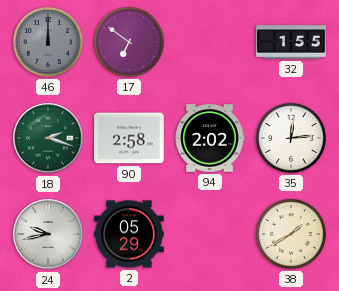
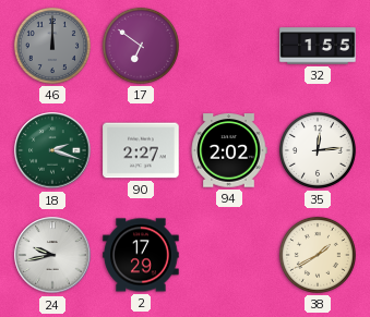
90: 2:58 -> 2:27 (141, 150)
2: 05:29 -> 17:29 (141, 255)
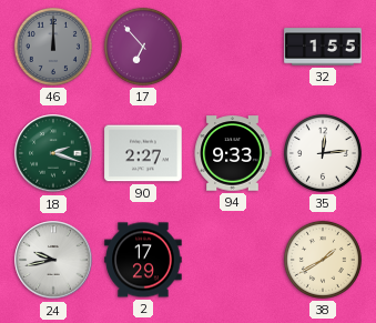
17: 6:51 -> 6:53 (143, 47)
94: 2:02 -> 9:33 (233, 153)
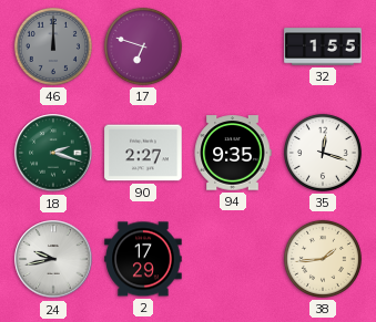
17: 6:53 -> 6:48 (143, 46)
94: 9:33 -> 9:35 (233, 153)
35: 12:14 -> 12:18 (323, 153)
38: 1:40 -> 1:44 (323, 259)
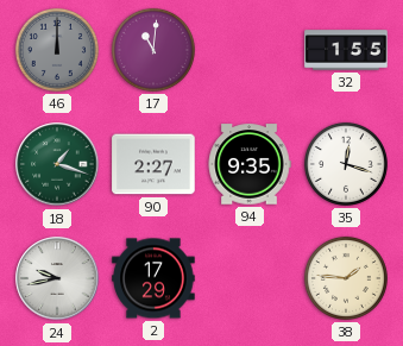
17: 6:48 -> 11:01 (153, 50)
18: 2:18 -> 1:18 (57, 164)
38: 1:44 -> 1:46 (346, 278)
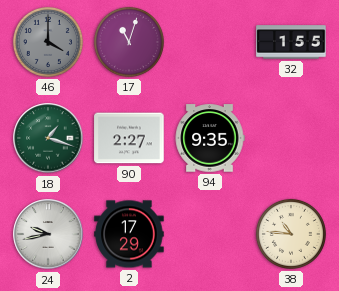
46: 12:00 -> 4:00 (48, 42)
17: 11:01 -> 11:03 (129, 42)
35: 12:18 -> none (346, 164)
38: 1:46 -> 10:46 (291, 234)
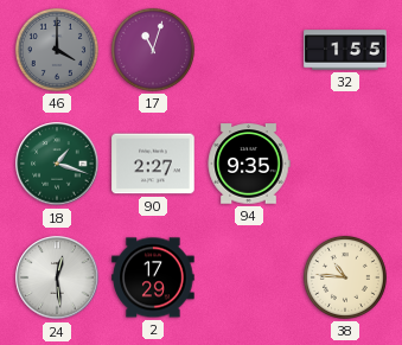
24: 9:43 -> 12:29 (57, 277)
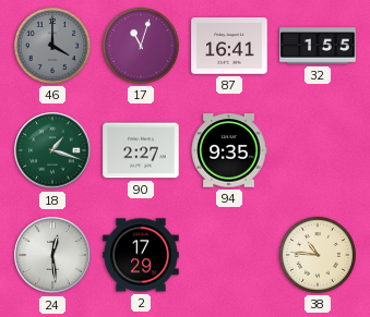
87: none -> 16:41 (229, 46)
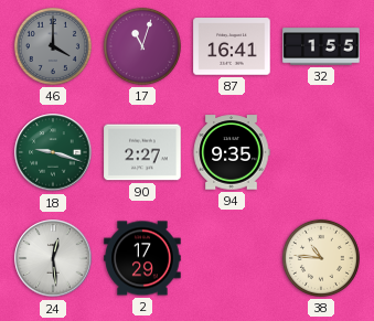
18: 1:18 -> 9:18 (53, 152)
